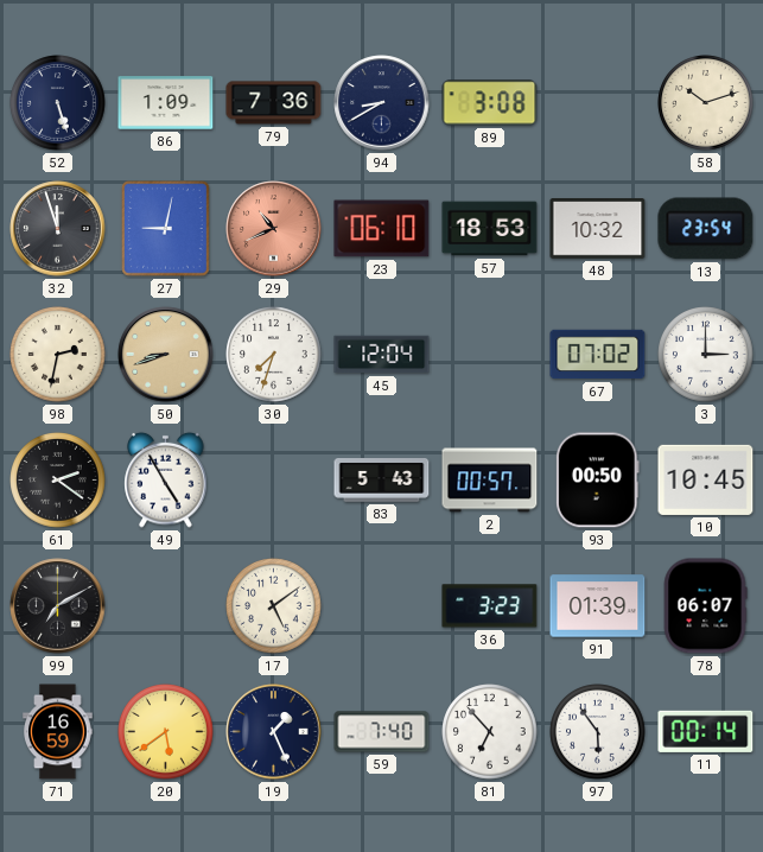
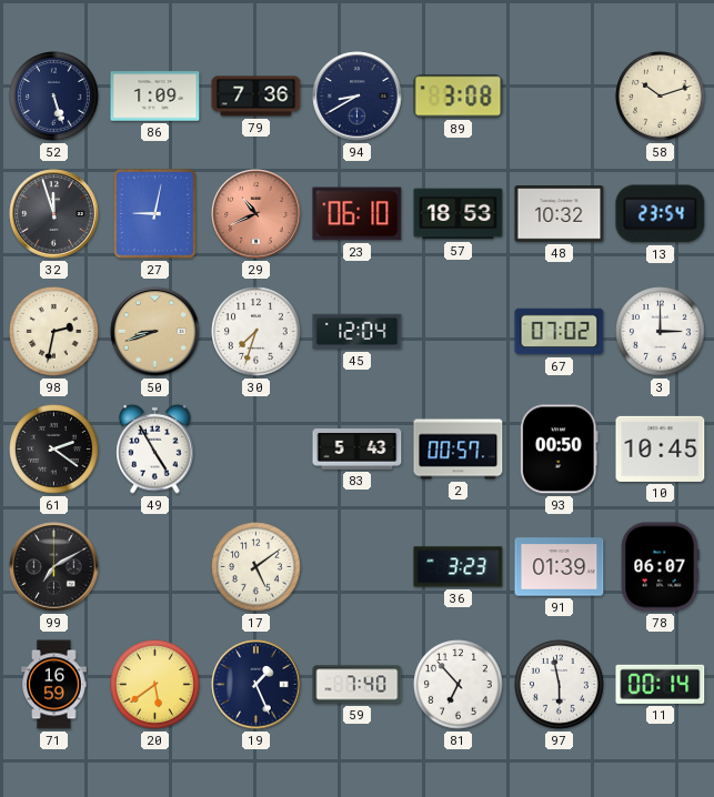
97: 5:54 -> 5:58 (560, 685)
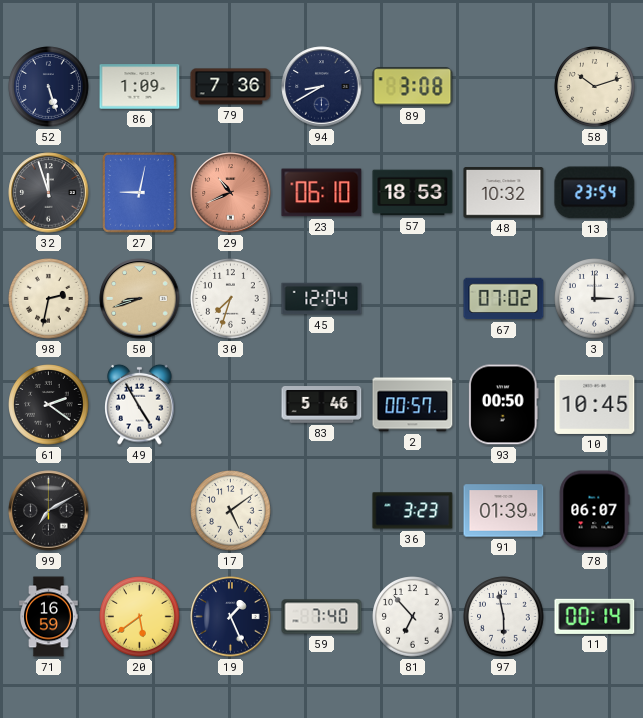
83: 5:43 -> 5:46 (322, 405)
